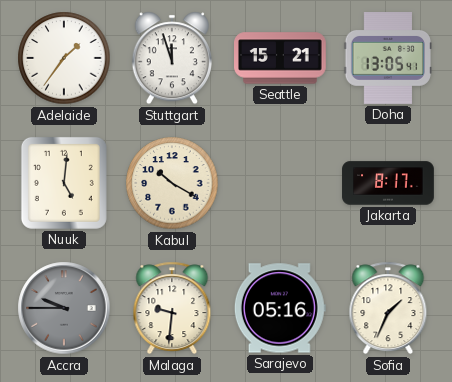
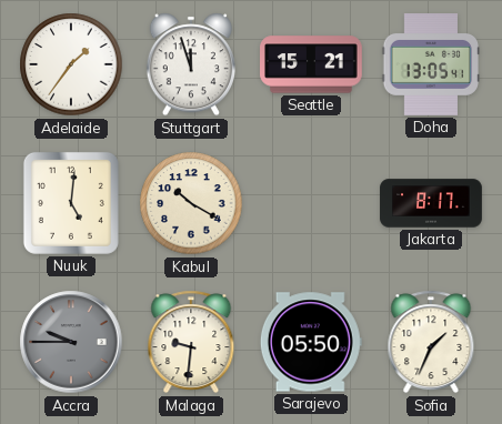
Sarajevo: 05:16 -> 05:50 (311, 342)
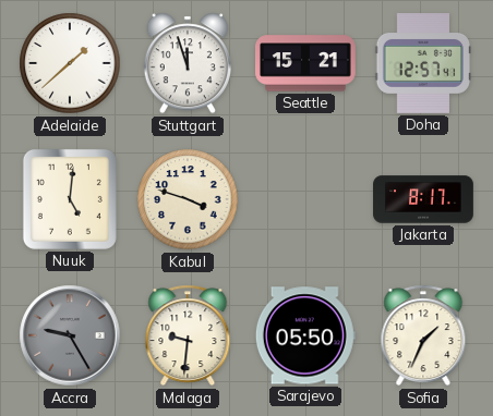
Adelaide: 1:36 -> 1:38 (70, 63)
Doha: 13:05 -> 12:57 (422, 64)
Kabul: 10:20 -> 3:48 (188, 199)
Accra: 9:45 -> 9:25 (70, 335)
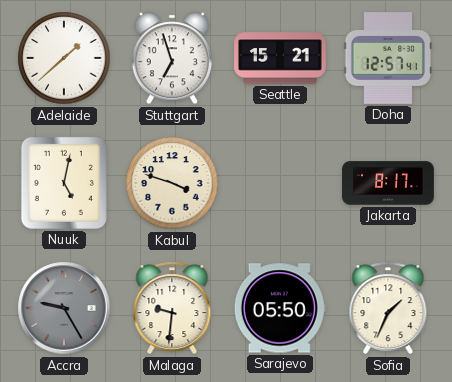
Stuttgart: 11:57 -> 6:57 (172, 58)
Nuuk: 5:01 -> 5:02 (64, 183)
